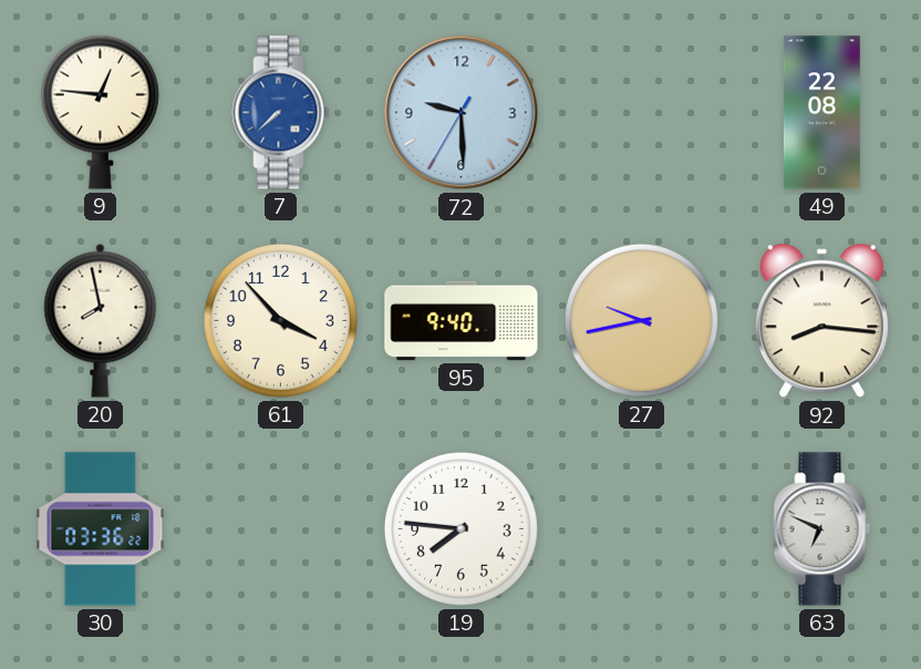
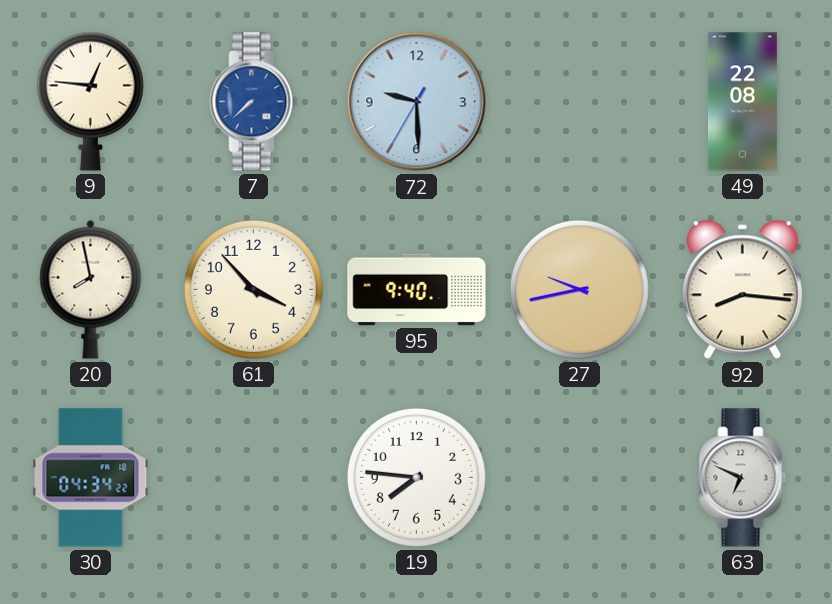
30: 03:36 -> 04:34 (91, 478)
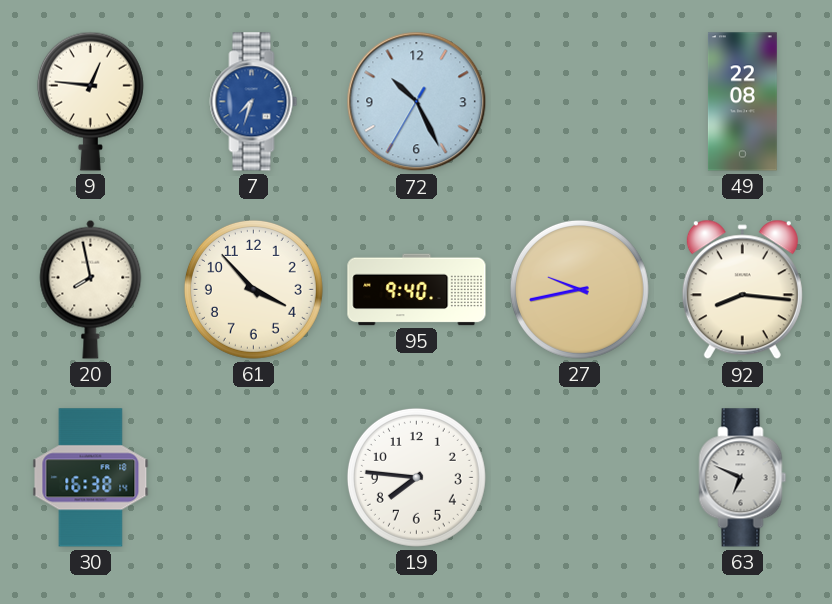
7: 7:38 -> 7:33 (254, 102)
72: 9:29 -> 10:25 (417, 102)
30: 04:34 -> 16:38 (91, 478)
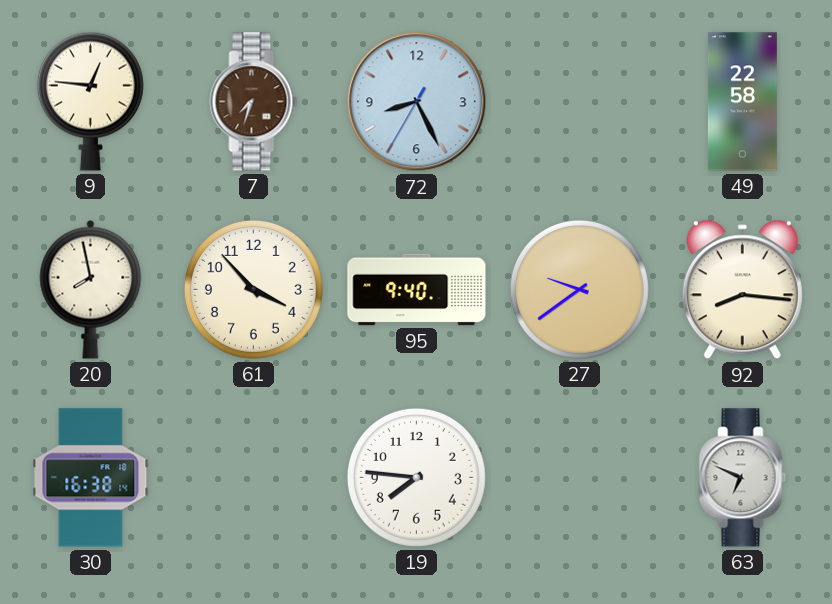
7 dial: blue -> brown (254, 102)
72: 10:25 -> 8:25 (417, 102)
49: 22:08 -> 22:58 (742, 102)
27: 9:43 -> 9:39 (579, 289)
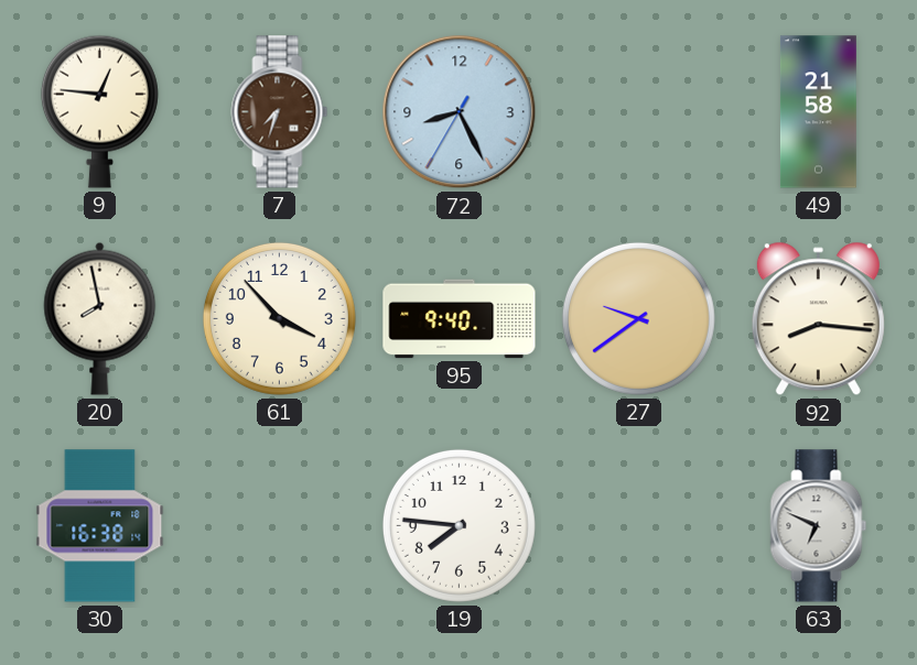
49: 22:58 -> 21:58 (818, 112)
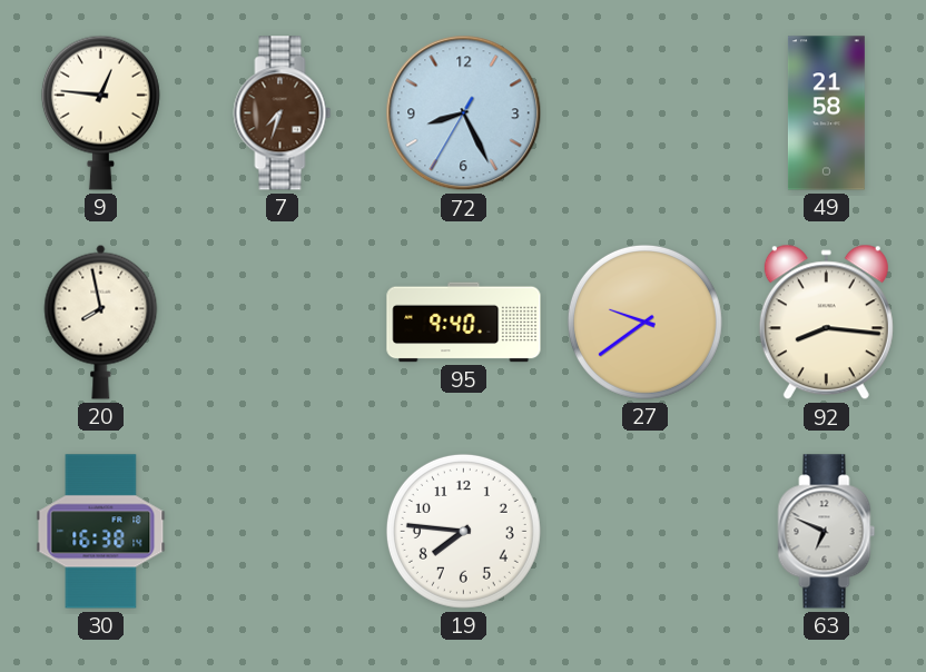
61: 3:53 -> none (279, 318)
